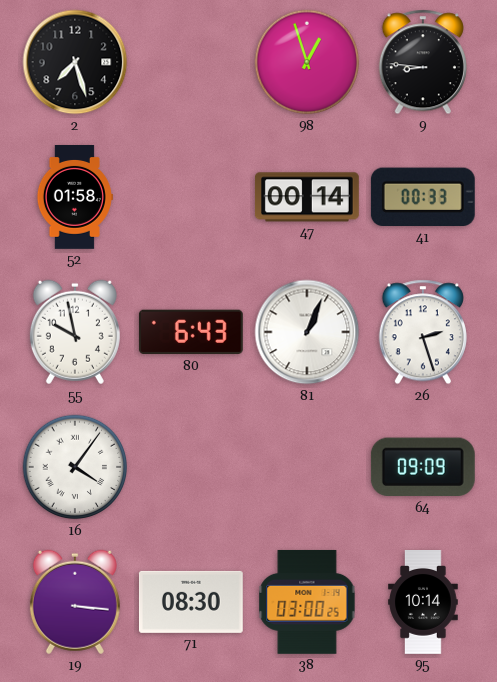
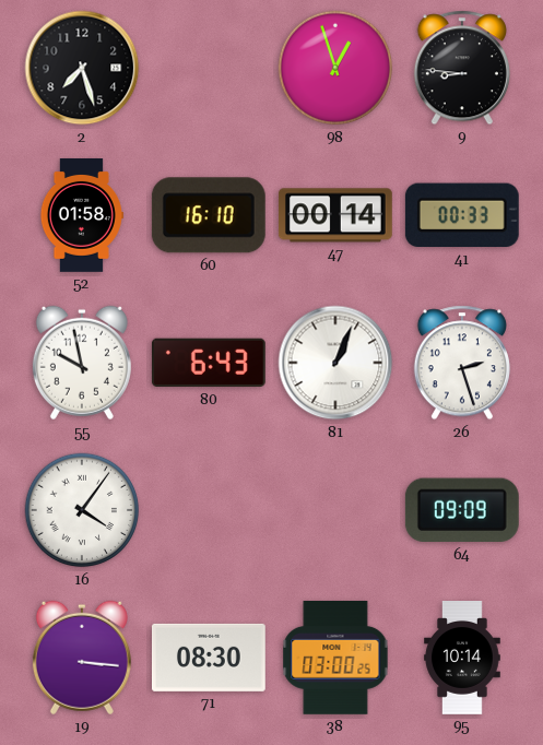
60: none -> 16:10 (209, 215)
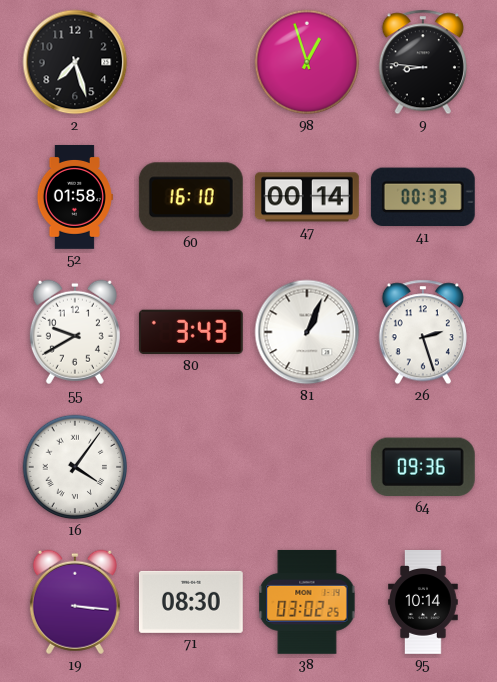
55: 9:58 -> 9:40 (75, 332)
80: 6:43 -> 3:43 (191, 332)
64: 09:09 -> 09:36 (423, 467)
38: 03:00 -> 03:02 (307, 602)
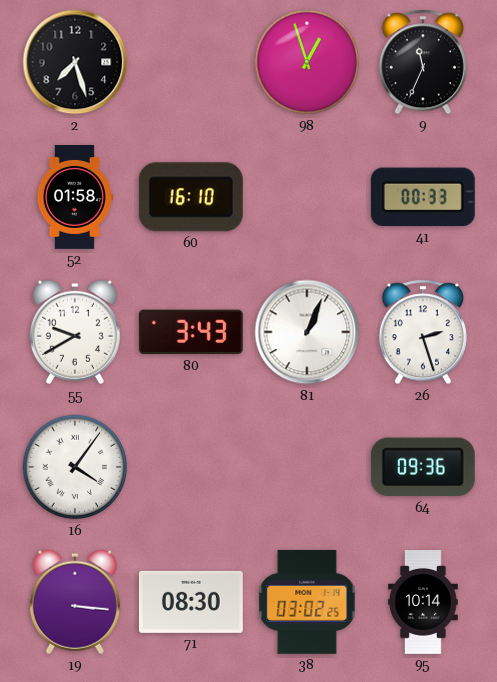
9: 8:46 -> 11:34 (423, 62)
47: 00:14 -> none (307, 197)
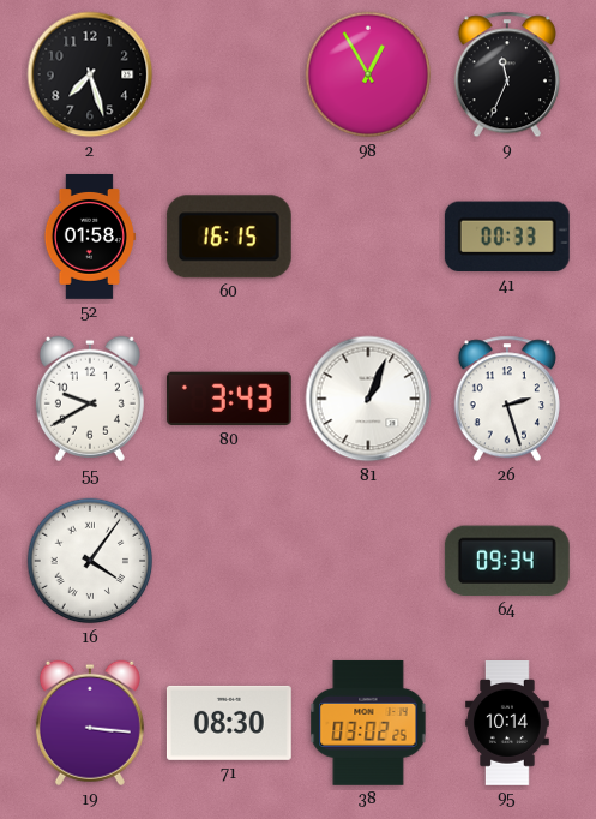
98: 12:57 -> 12:55 (368, 74)
60: 16:10 -> 16:15 (229, 237)
64: 09:36 -> 09:34 (507, 561)
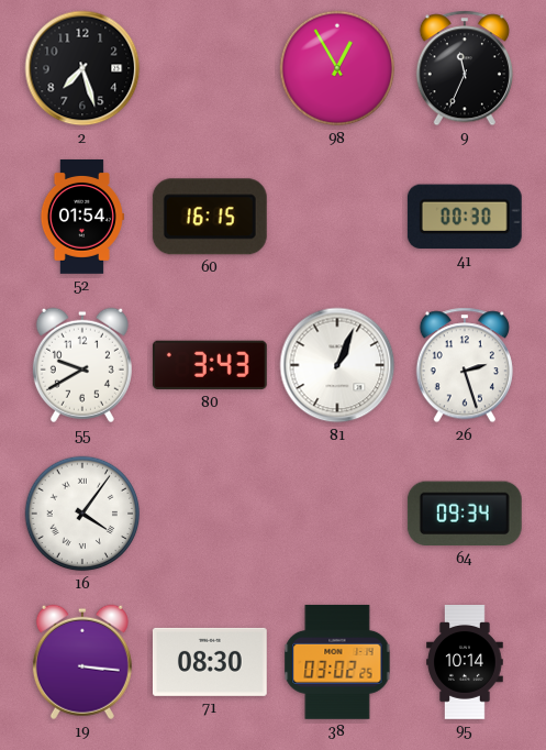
52: 01:58 -> 01:54 (81, 218)
41: 00:33 -> 00:30 (465, 217)
